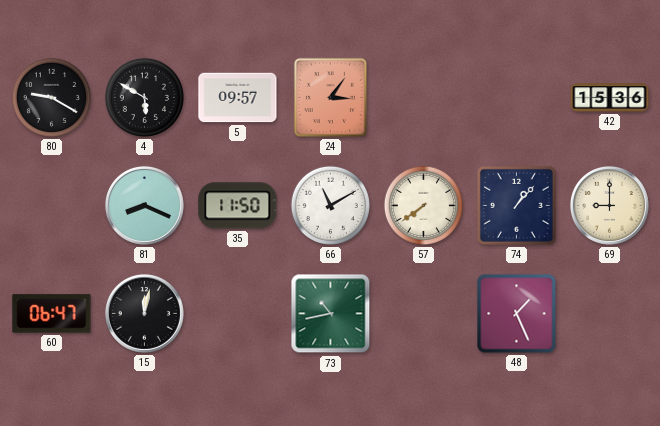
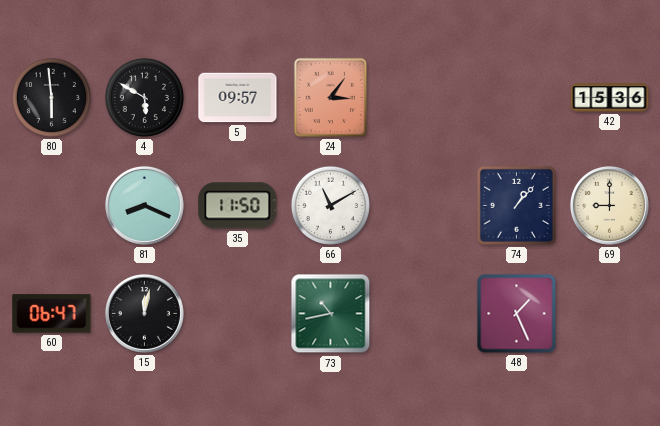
80: 9:20 -> 5:59 (51, 97)
57: 7:39 -> none (423, 205)
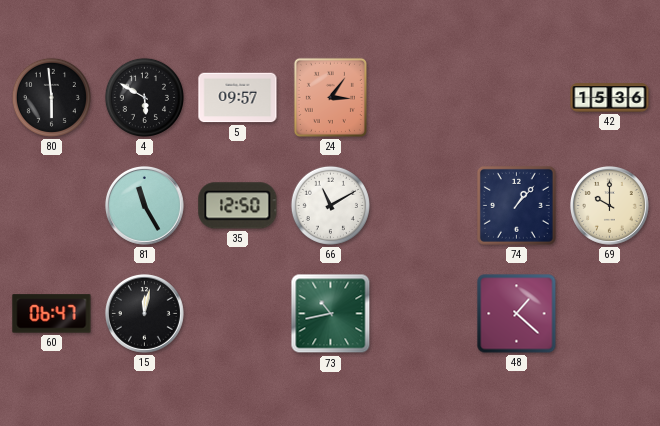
81: 8:19 -> 11:25 (144, 205)
35: 11:50 -> 12:50 (238, 206)
69: 9:00 -> 10:00 (609, 205)
48: 1:26 -> 1:22 (517, 314)
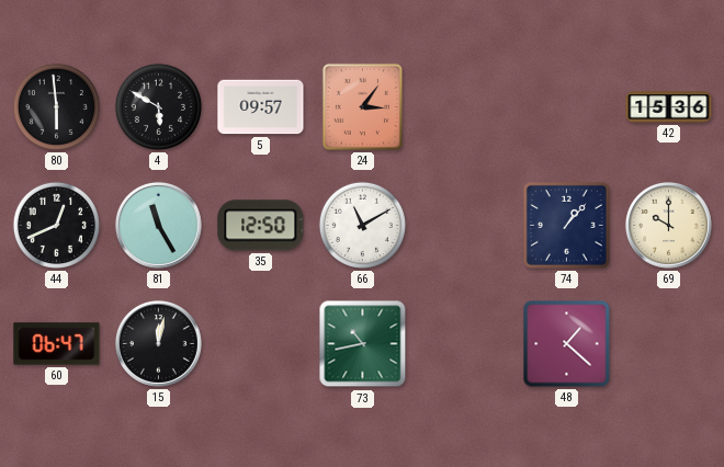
44: none -> 12:41 (56, 225)
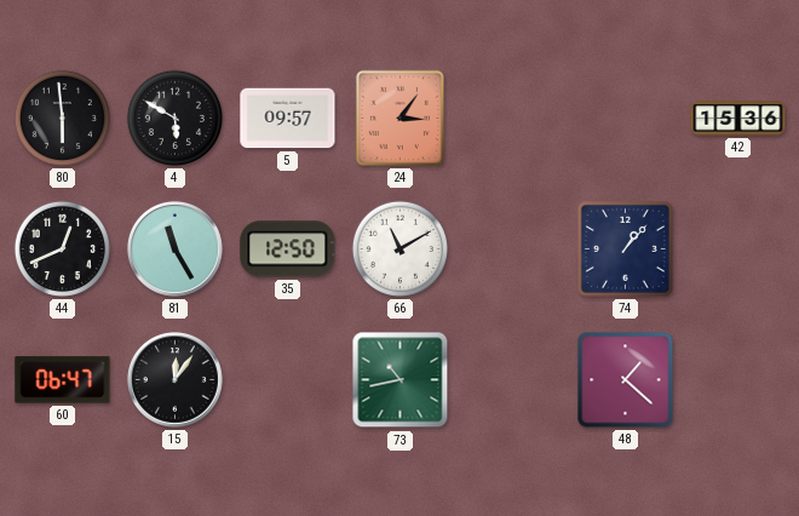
69: 10:00 -> none (668, 225)
15: 12:02 -> 12:06 (174, 379)
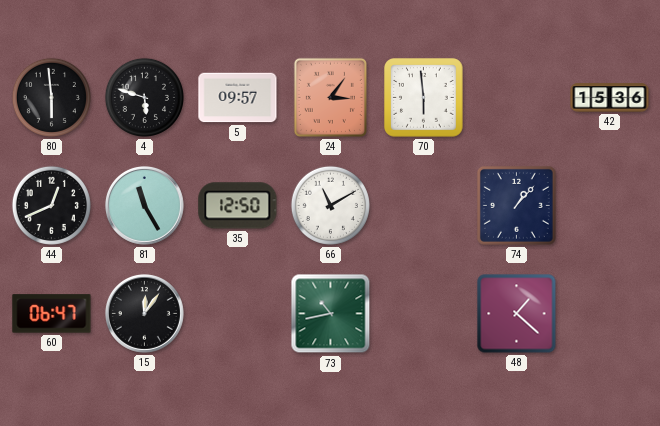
4: 5:50 -> 5:48 (144, 97)
70: none -> 5:59 (424, 98)
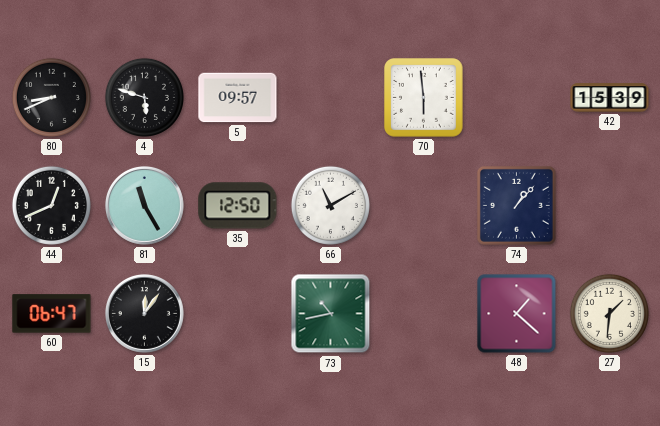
80: 5:59 -> 8:41 (51, 97)
24: 3:06 -> none (330, 97)
42: 15:36 -> 15:39 (610, 98)
27: none -> 1:31 (609, 313)
